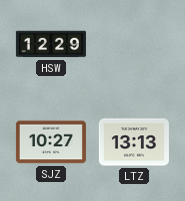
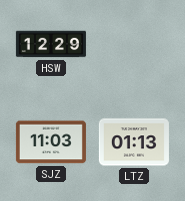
SJZ: 10:27 -> 11:03 (51, 142)
LTZ: 13:13 -> 01:13 (134, 142)
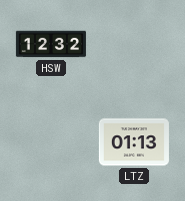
HSW: 12:29 -> 12:32 (51, 44)
SJZ: 11:03 -> none (51, 142)
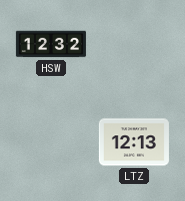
LTZ: 01:13 -> 12:13 (134, 142)
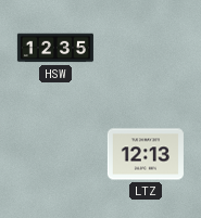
HSW: 12:32 -> 12:35 (55, 48)
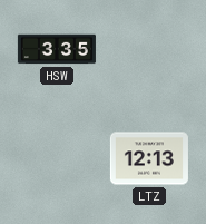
HSW: 12:35 -> 3:35 (57, 49)
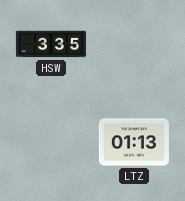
LTZ: 12:13 -> 01:13 (134, 142)
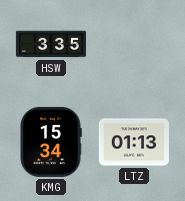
KMG: none -> 15:34 (51, 142)
